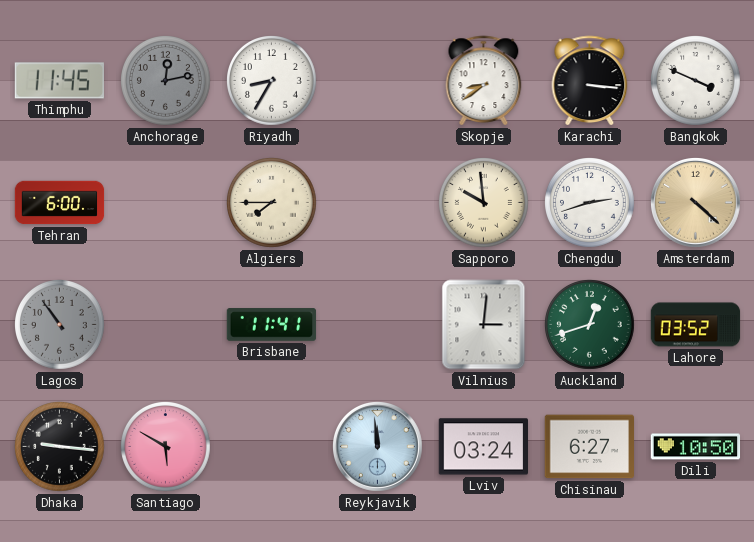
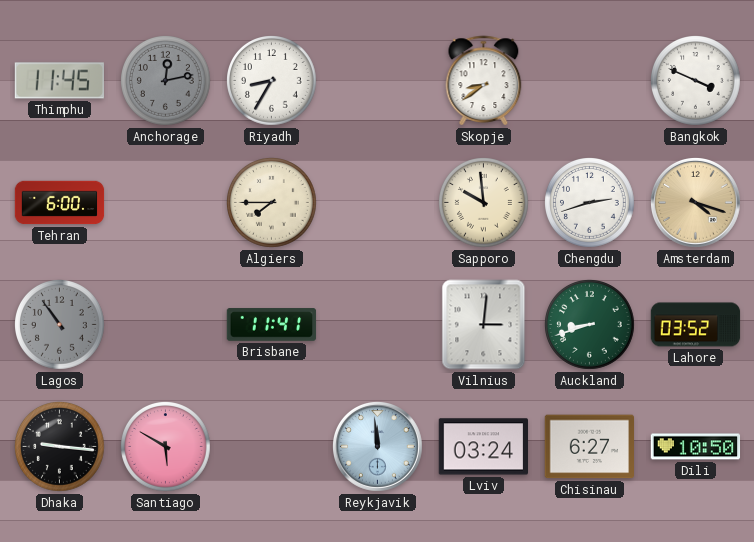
Karachi: 3:16 -> none (590, 81)
Amsterdam: 4:22 -> 4:18 (696, 203)
Auckland: 12:42 -> 8:42 (590, 325)
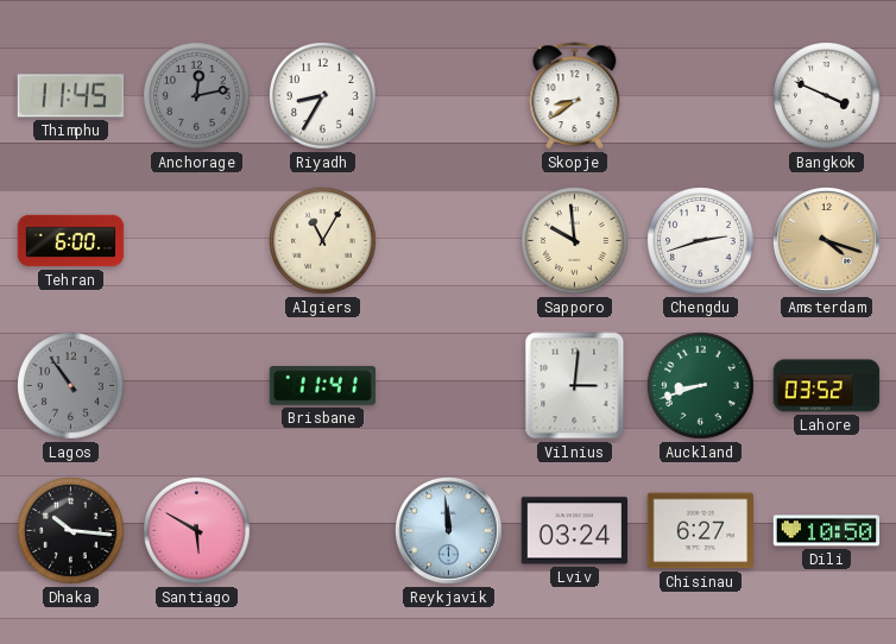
Algiers: 7:45 -> 11:05 (323, 241)
Dhaka: 9:16 -> 10:16 (71, 531)
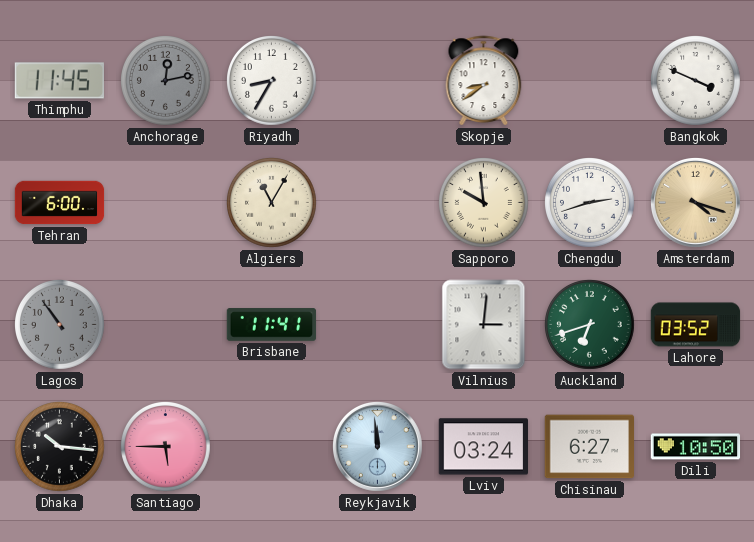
Auckland: 8:42 -> 6:42 (590, 325)
Santiago: 5:50 -> 5:45 (166, 447)
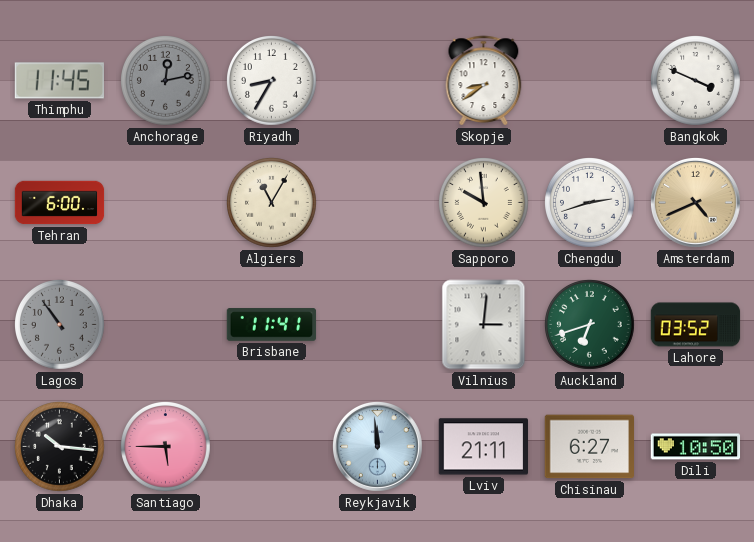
Amsterdam: 4:18 -> 4:41 (696, 203)
Lviv: 03:24 -> 21:11 (484, 447)
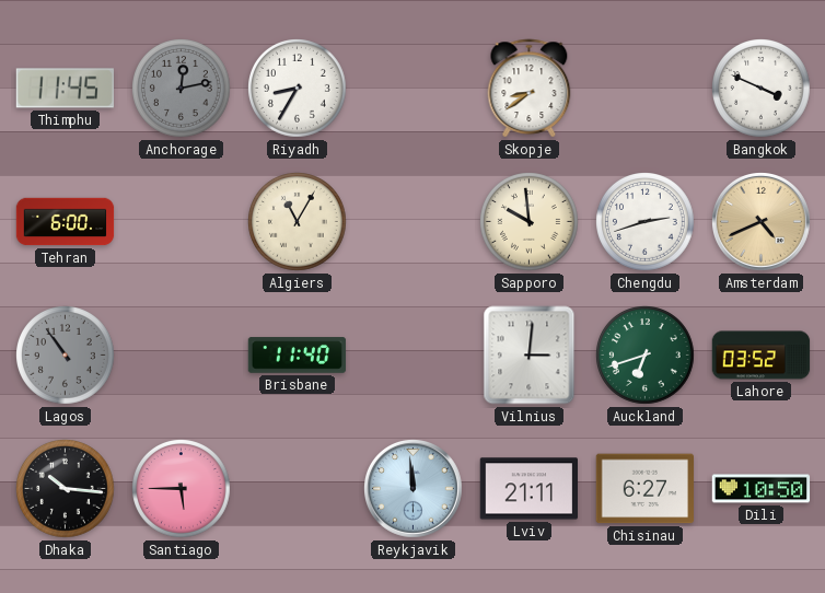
Brisbane: 11:41 -> 11:40 (298, 356)
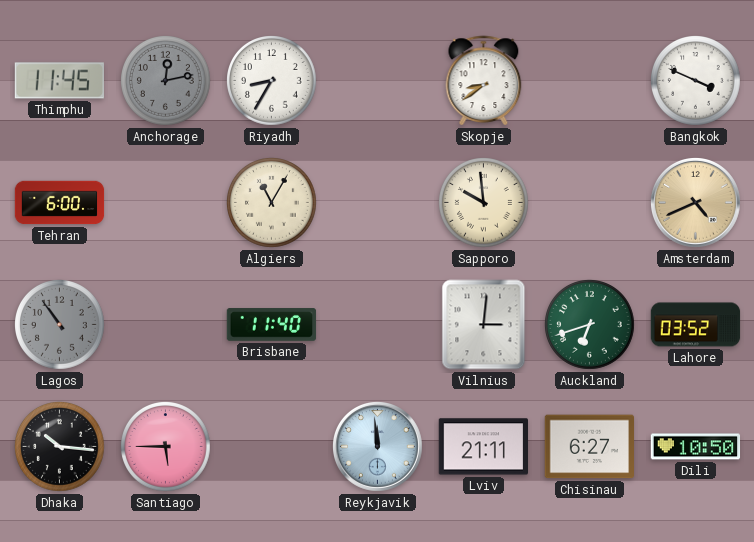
Chengdu: 2:42 -> none (646, 222)
